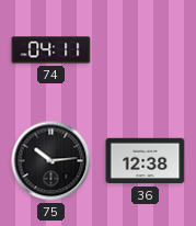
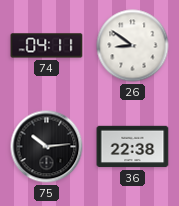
26: none -> 8:51 (133, 46)
36: 12:38 -> 22:38 (133, 147)
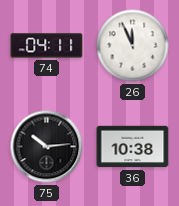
26: 8:51 -> 11:56 (133, 46)
36: 22:38 -> 10:38 (133, 147)
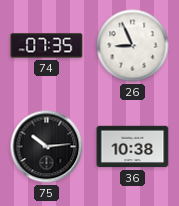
74: 04:11 -> 07:35 (47, 46)
26: 11:56 -> 8:56 (133, 46)
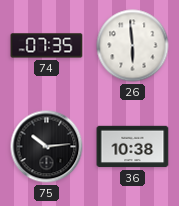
26: 8:56 -> 5:59 (133, 46)
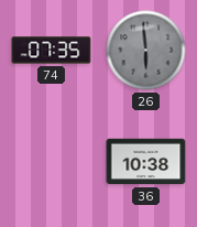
26 dial: white -> grey (146, 51)
75: 10:14 -> none (47, 147)
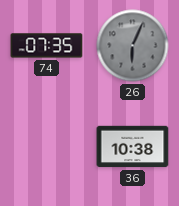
26: 5:59 -> 6:04 (133, 46)
